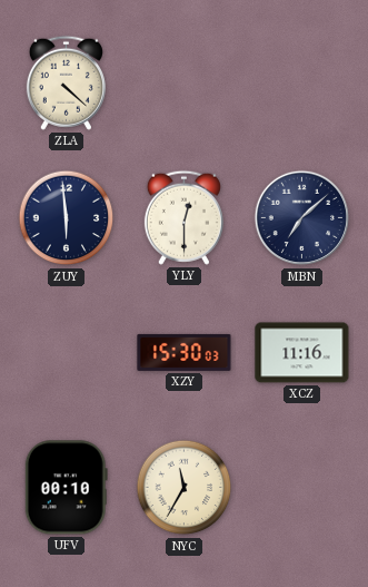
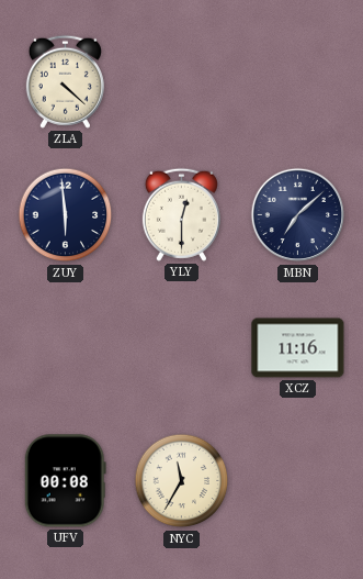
XZY: 15:30 -> none (185, 352)
UFV: 00:10 -> 00:08 (65, 481)
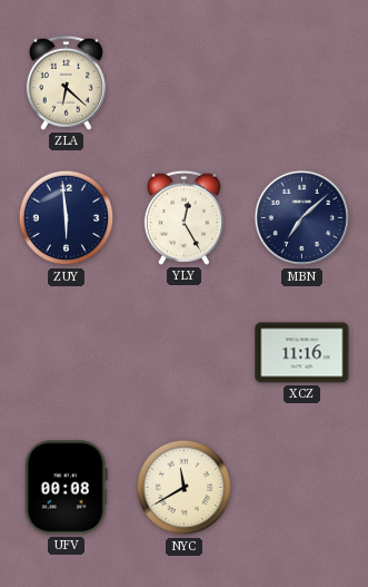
ZLA: 4:22 -> 6:22 (66, 82)
YLY: 12:30 -> 12:25 (183, 217)
NYC: 11:35 -> 11:40 (185, 488)
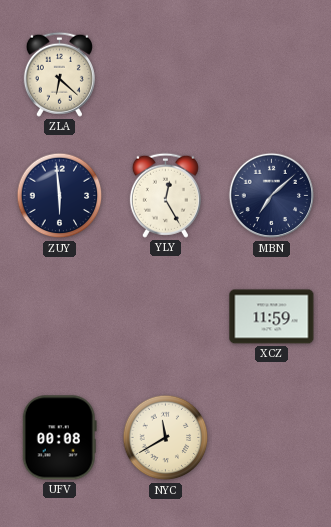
XCZ: 11:16 -> 11:59 (272, 317)
